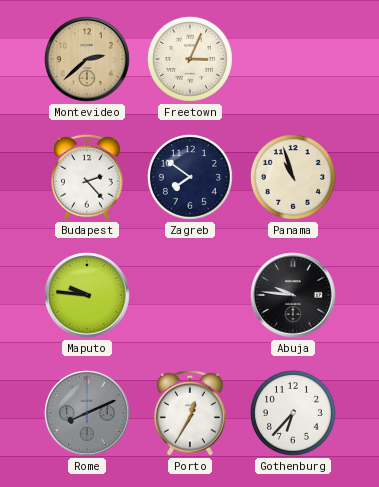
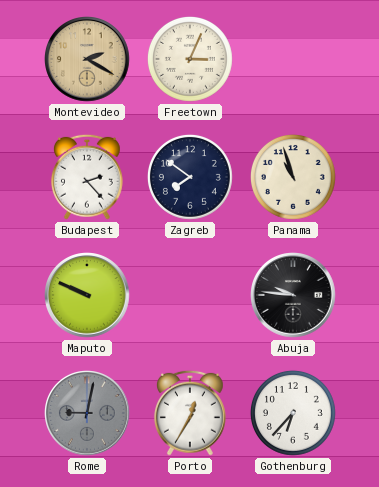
Montevideo: 2:38 -> 2:20 (87, 59)
Maputo: 9:46 -> 9:49 (87, 295)
Rome: 8:11 -> 9:02 (87, 413)
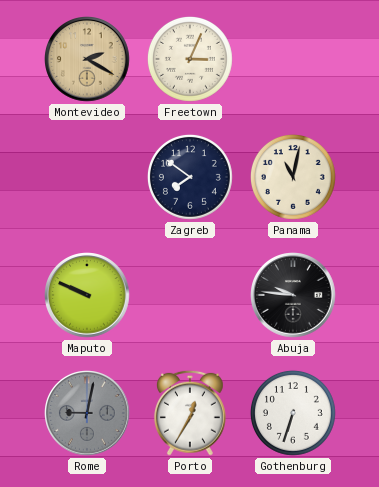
Budapest: 2:23 -> none (87, 177)
Panama: 10:57 -> 11:02 (293, 177)
Gothenburg: 6:37 -> 6:33 (293, 413)
